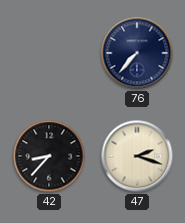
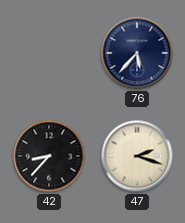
76: 7:37 -> 5:37 (137, 53)
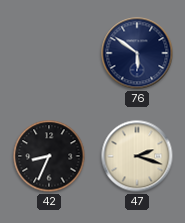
76: 5:37 -> 5:51 (137, 53)
42: 8:37 -> 8:34 (49, 156)
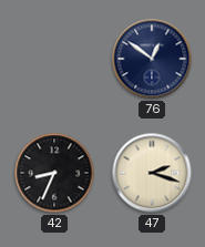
76: 5:51 -> 12:51 (152, 59)
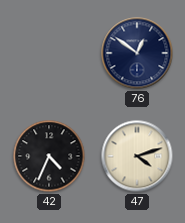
42: 8:34 -> 4:34 (49, 156)
47: 2:18 -> 4:12 (137, 156)
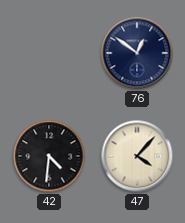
42: 4:34 -> 4:31 (49, 156)
47: 4:12 -> 4:07 (137, 156)
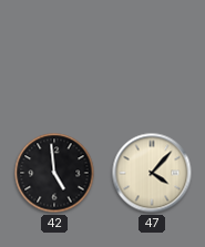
76: 12:51 -> none (137, 53)
42: 4:31 -> 4:59 (54, 173)
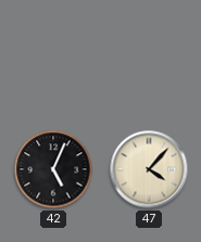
42: 4:59 -> 5:04 (53, 169)
